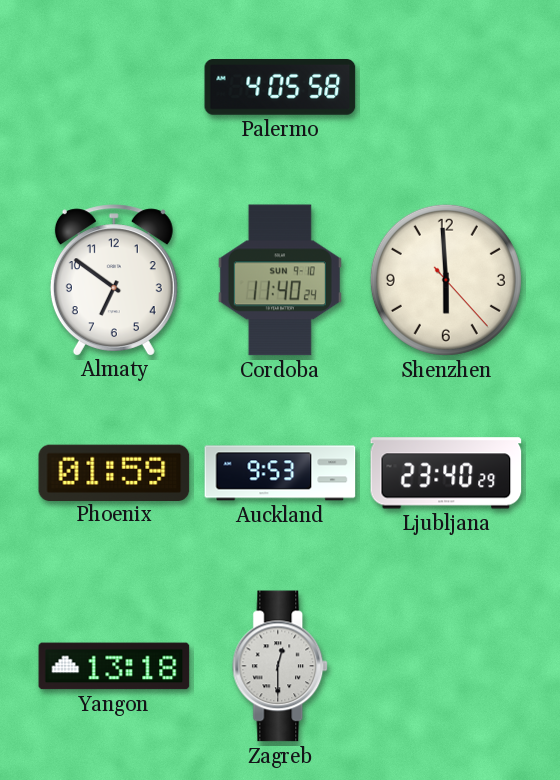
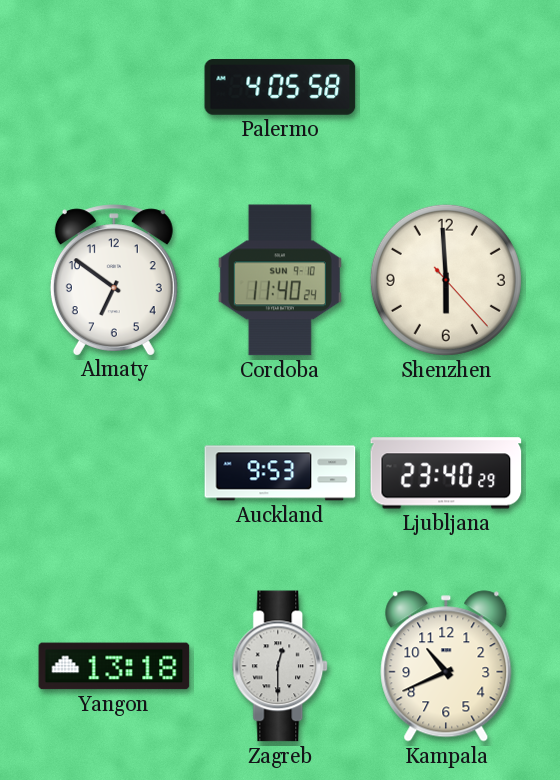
Phoenix: 01:59 -> none (114, 472)
Kampala: none -> 10:41 (446, 666)
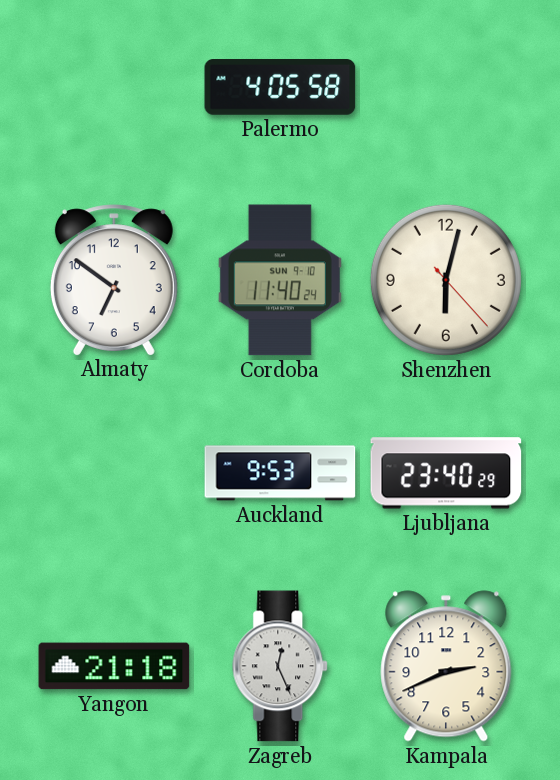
Shenzhen: 5:59 -> 6:02 (446, 280)
Yangon: 13:18 -> 21:18 (114, 666)
Zagreb: 12:30 -> 12:26 (281, 666)
Kampala: 10:41 -> 2:41 (446, 666)
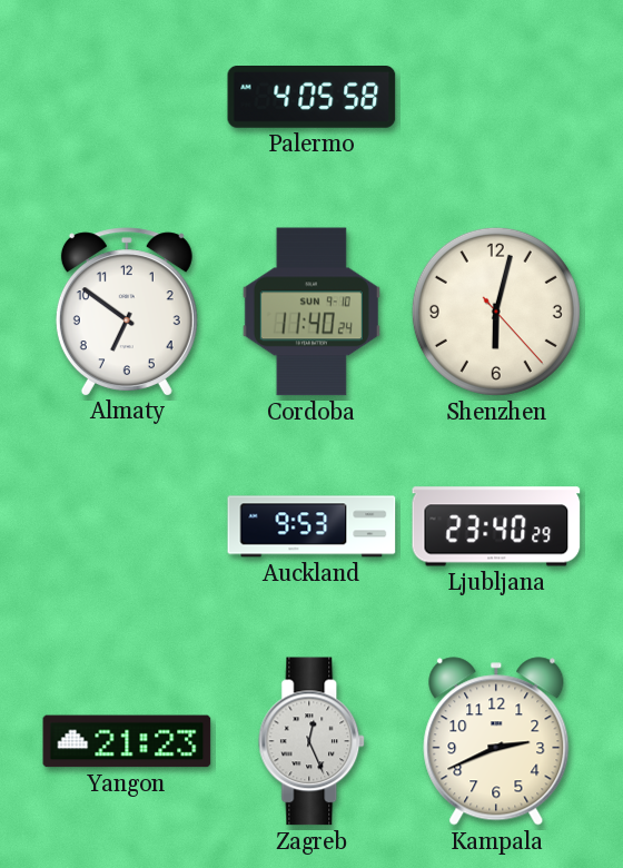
Yangon: 21:18 -> 21:23 (127, 741)
